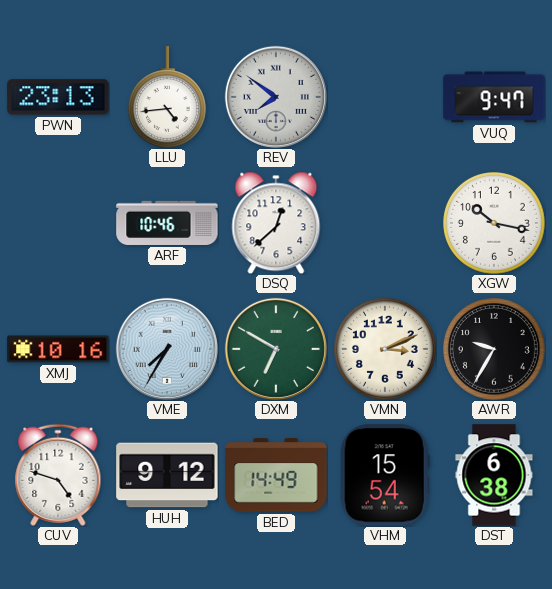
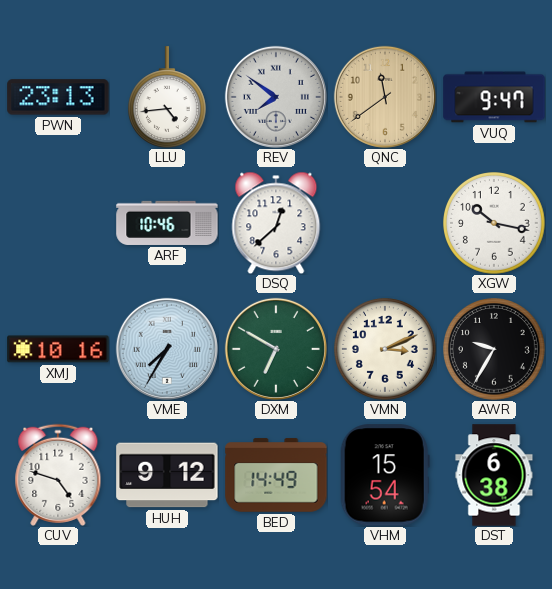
QNC: none -> 11:39 (385, 97)
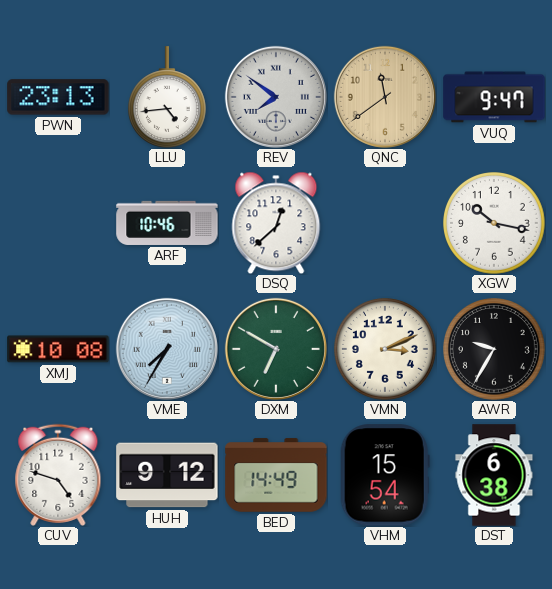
XMJ: 10:16 -> 10:08 (58, 349)
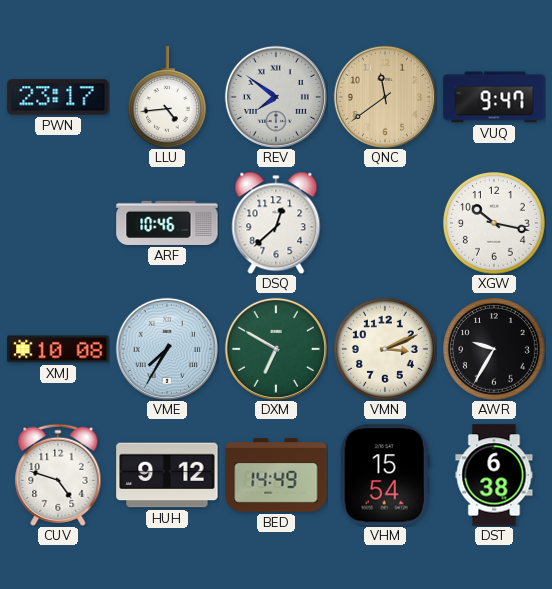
PWN: 23:13 -> 23:17 (58, 97)
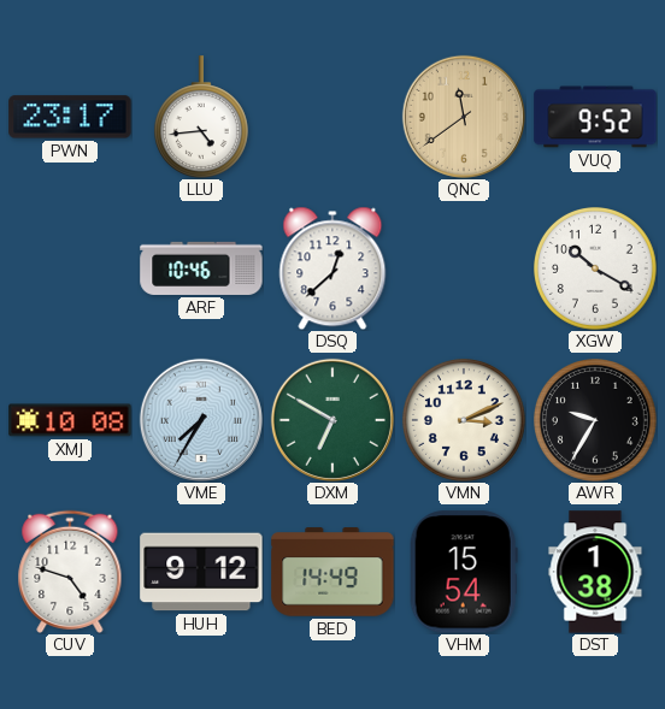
REV: 7:51 -> none (276, 97)
VUQ: 9:47 -> 9:52 (595, 117)
XGW: 10:17 -> 10:20 (596, 270)
DST: 6:38 -> 1:38 (595, 572)
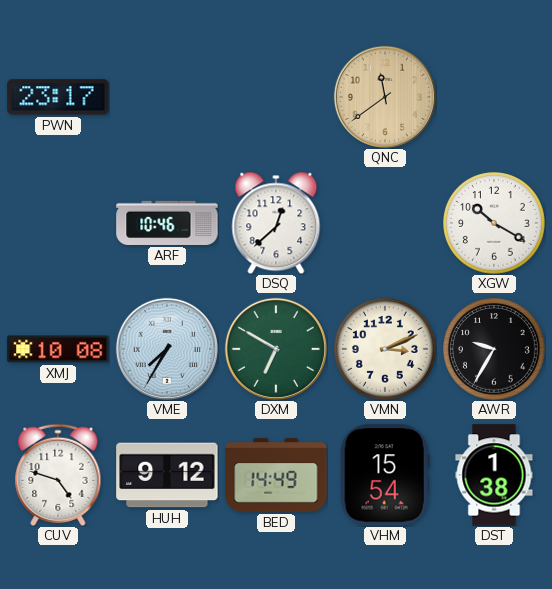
LLU: 4:44 -> none (201, 117)
VUQ: 9:52 -> none (595, 117)
